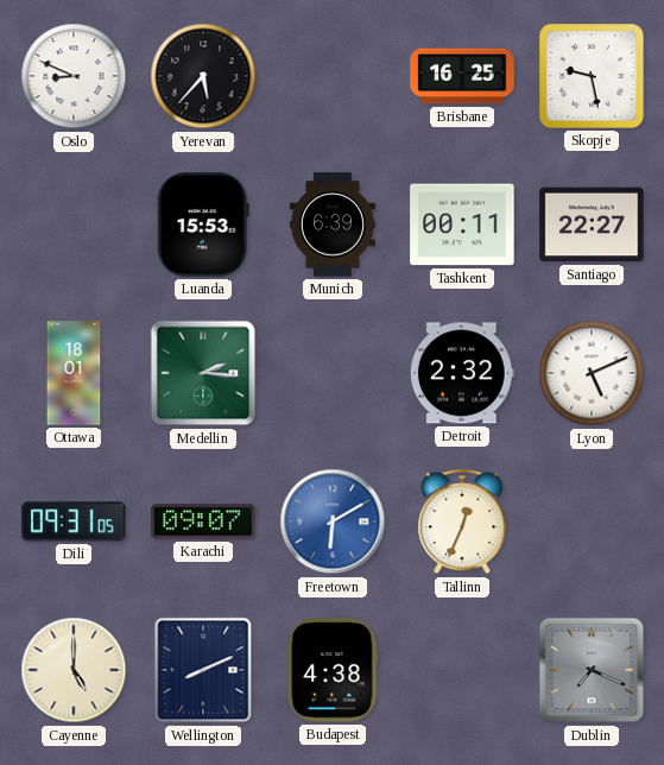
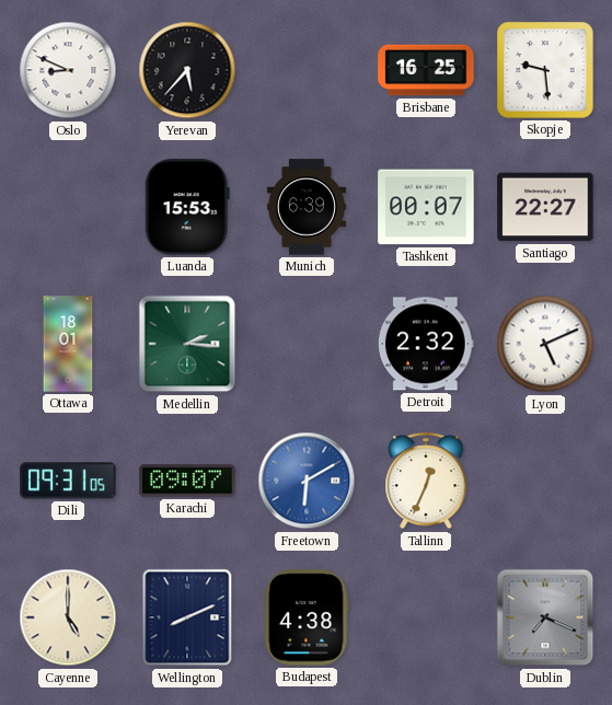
Skopje: 9:28 -> 9:29 (545, 70)
Tashkent: 00:11 -> 00:07 (426, 207)
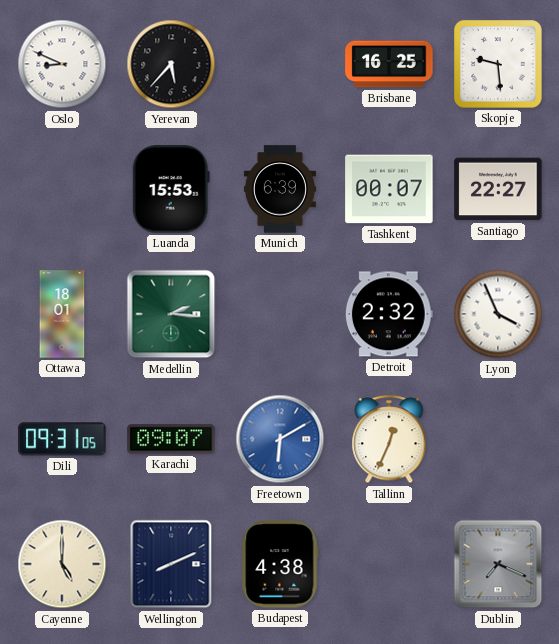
Lyon: 5:11 -> 3:56 (498, 314)
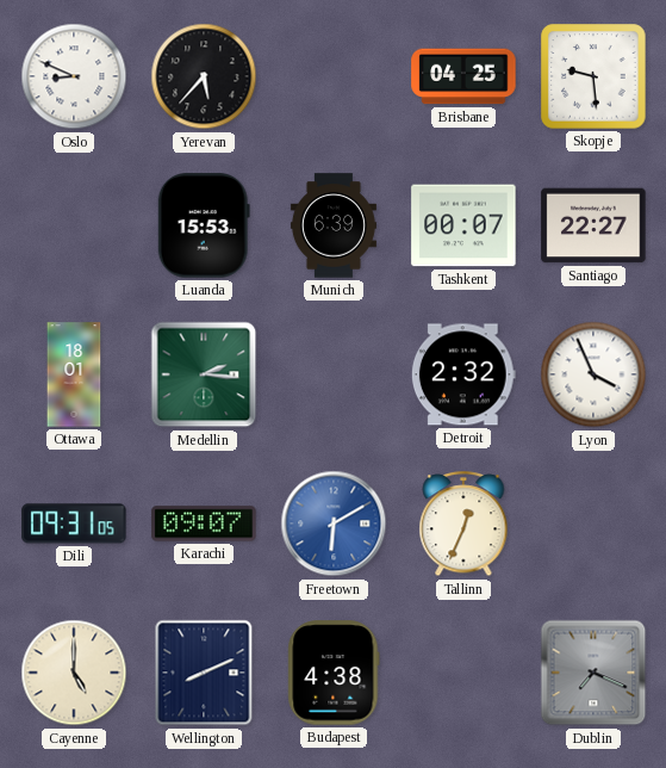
Brisbane: 16:25 -> 04:25 (463, 76)
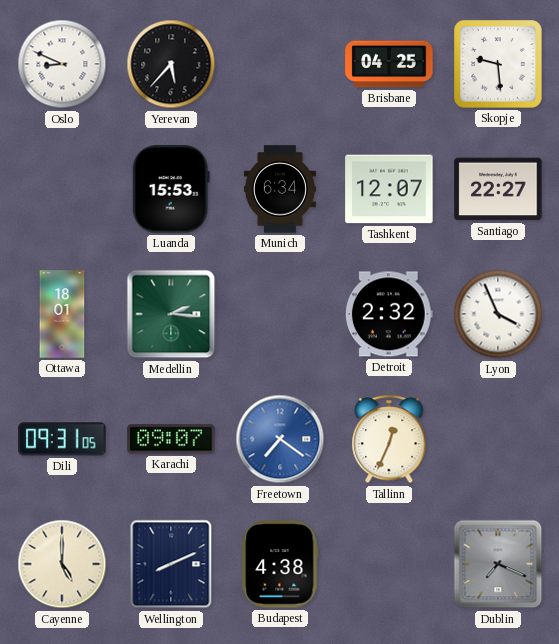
Munich: 6:39 -> 6:34 (280, 189)
Tashkent: 00:07 -> 12:07 (389, 189)
Freetown: 6:10 -> 7:21 (280, 439)
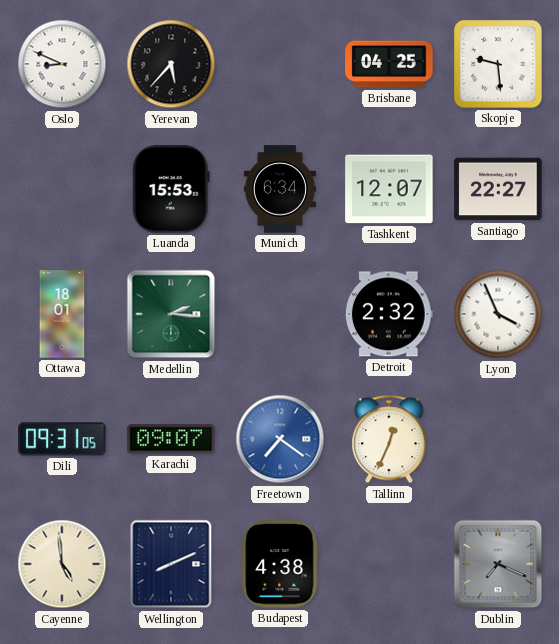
Cayenne: 5:00 -> 4:59 (62, 564)
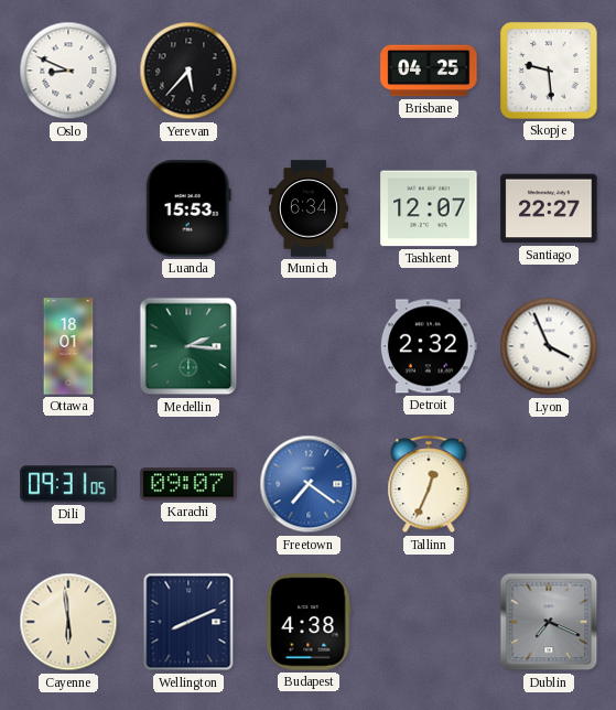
Cayenne: 4:59 -> 5:59 (68, 622)
